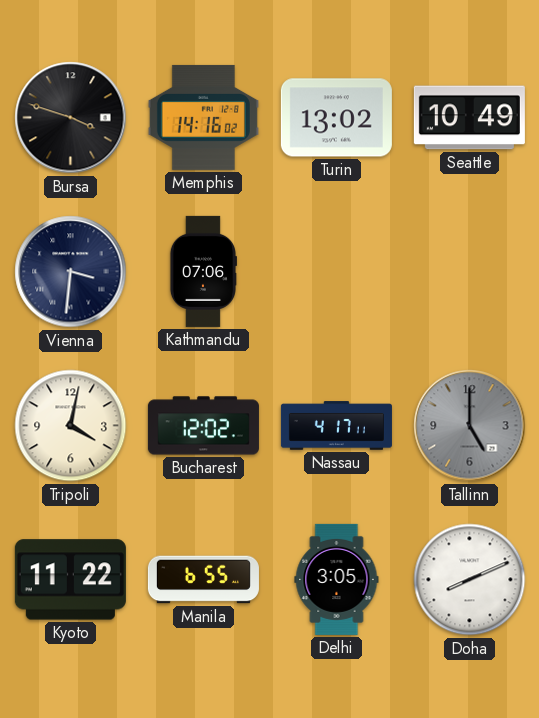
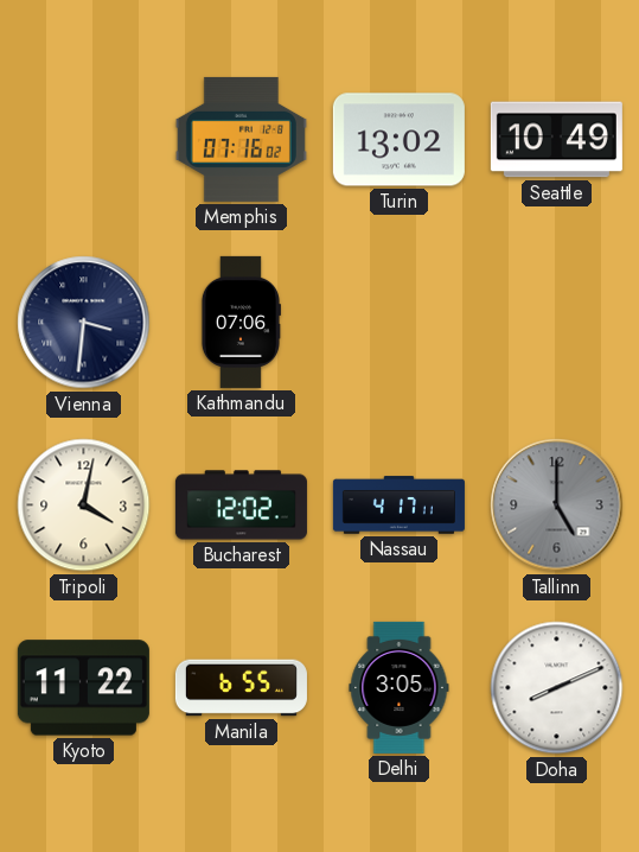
Bursa: 3:48 -> none (71, 118)
Memphis: 14:16 -> 07:16 (241, 139)
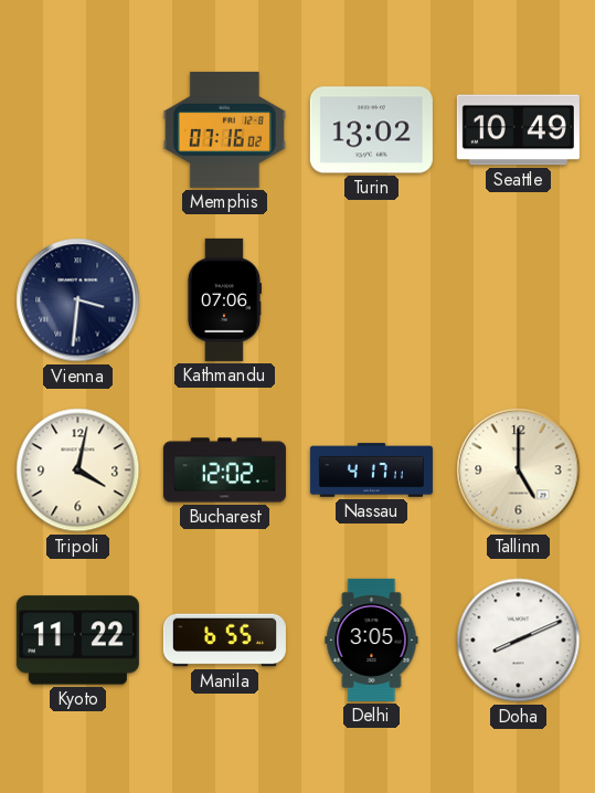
Tallinn dial: grey -> cream (519, 470)
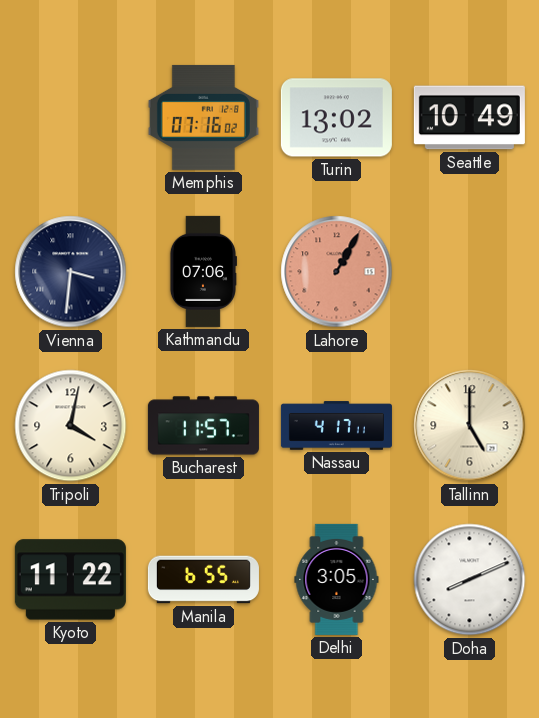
Lahore: none -> 1:05 (337, 272)
Bucharest: 12:02 -> 11:57 (203, 426)
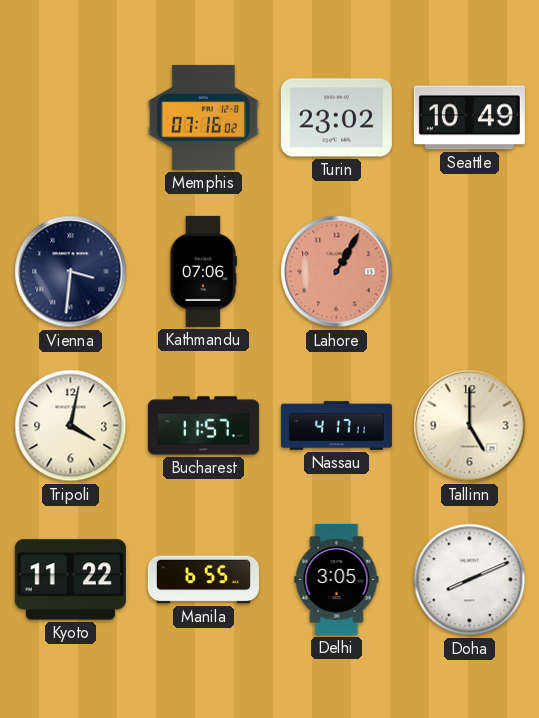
Turin: 13:02 -> 23:02 (336, 118)
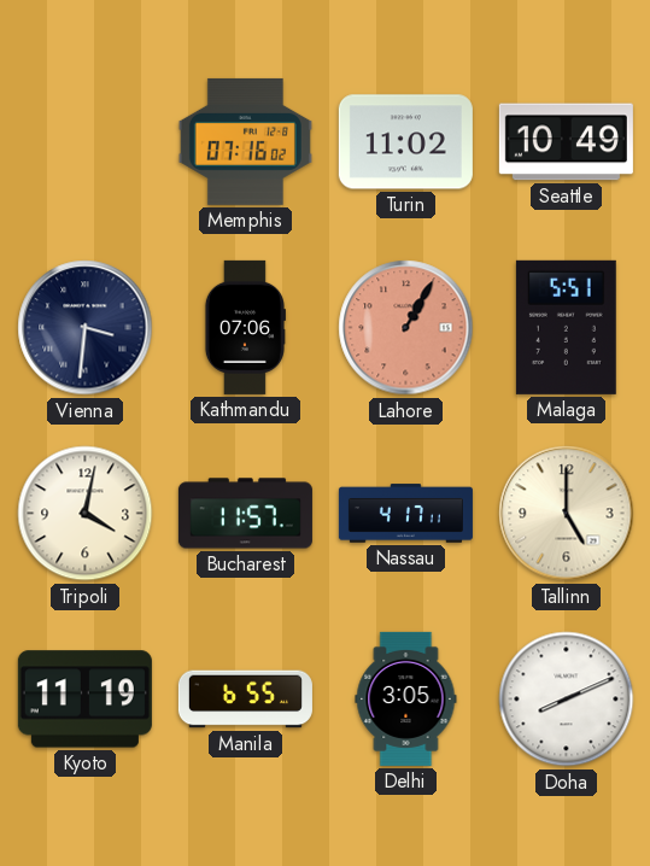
Turin: 23:02 -> 11:02 (405, 142)
Malaga: none -> 5:51 (566, 327)
Kyoto: 11:22 -> 11:19 (84, 700)
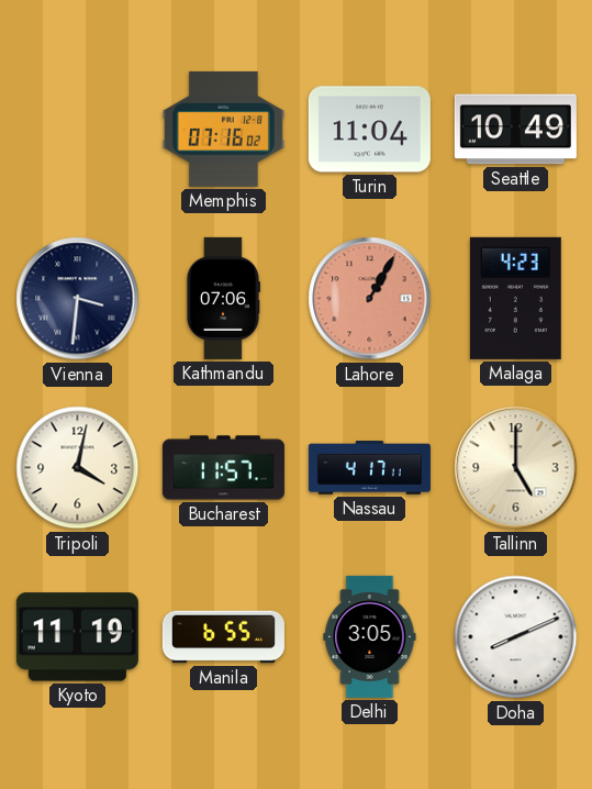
Turin: 11:02 -> 11:04 (369, 130)
Malaga: 5:51 -> 4:23 (515, 298)
